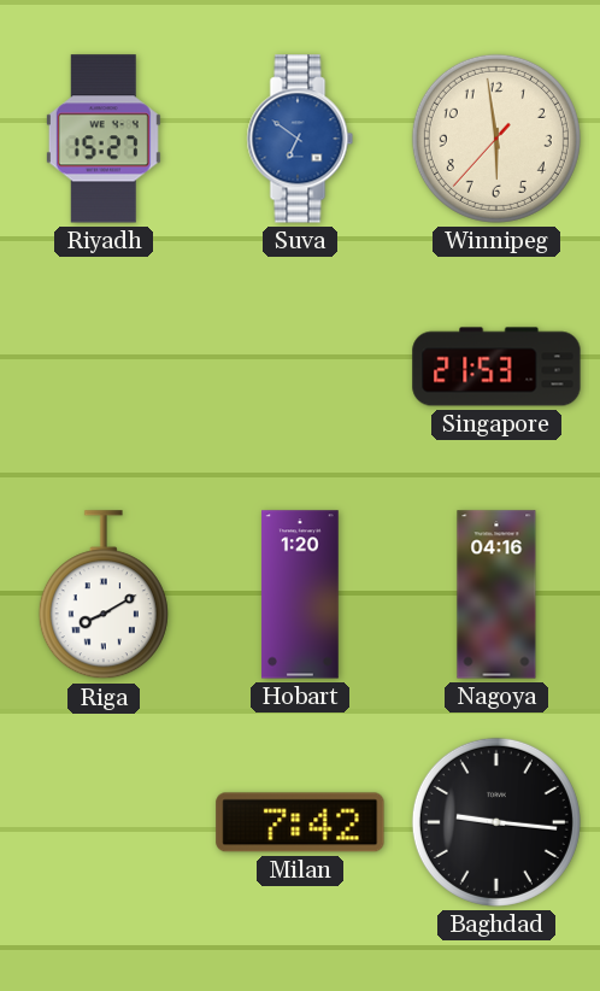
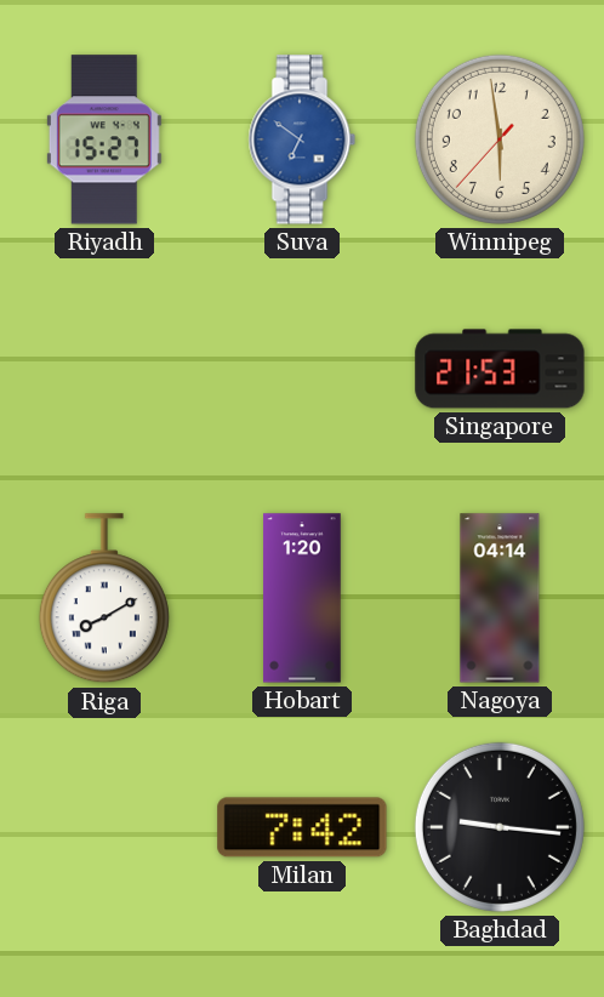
Nagoya: 04:16 -> 04:14 (500, 598)
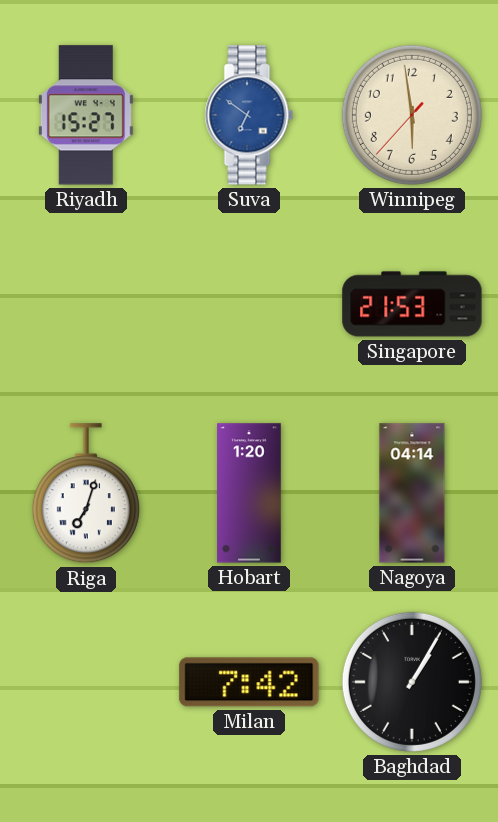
Riga: 8:10 -> 7:03 (86, 494)
Baghdad: 9:16 -> 1:05 (412, 682)
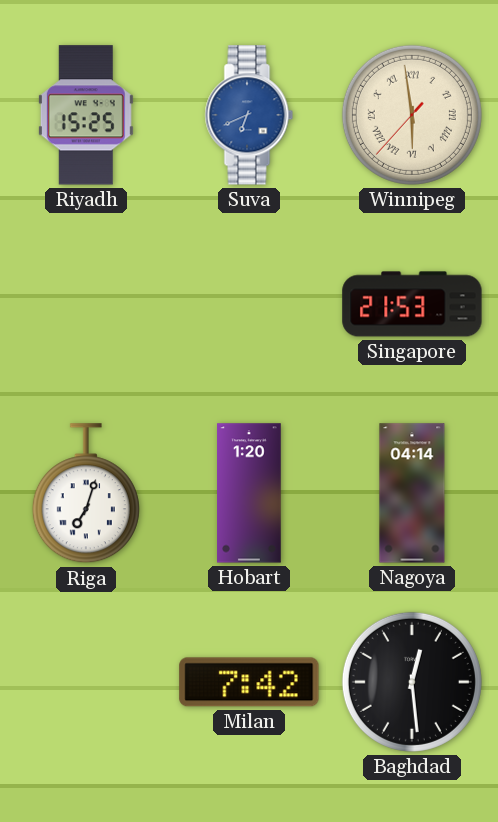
Riyadh: 15:27 -> 15:25 (86, 115)
Suva: 6:51 -> 6:41 (249, 115)
Winnipeg numerals: Arabic -> Roman (412, 115)
Baghdad: 1:05 -> 12:29 (412, 682)
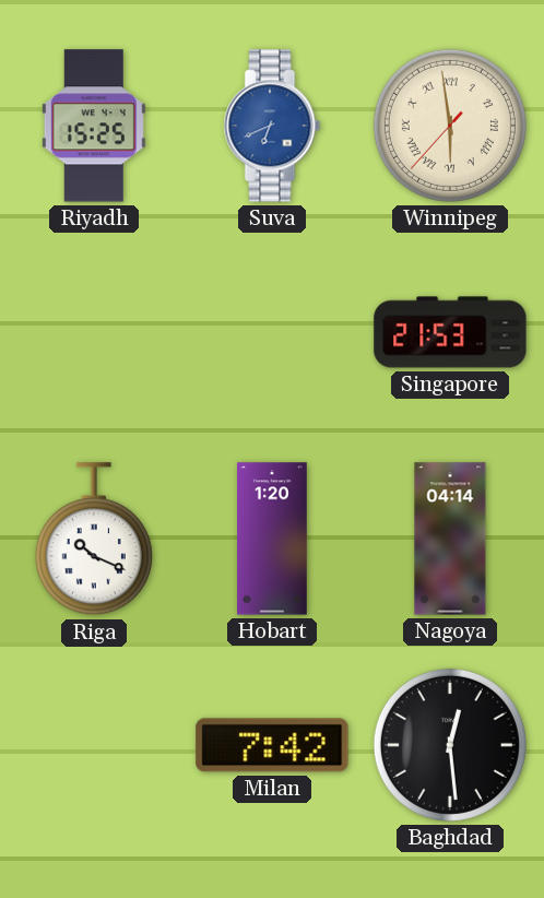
Riga: 7:03 -> 10:19 (94, 540)
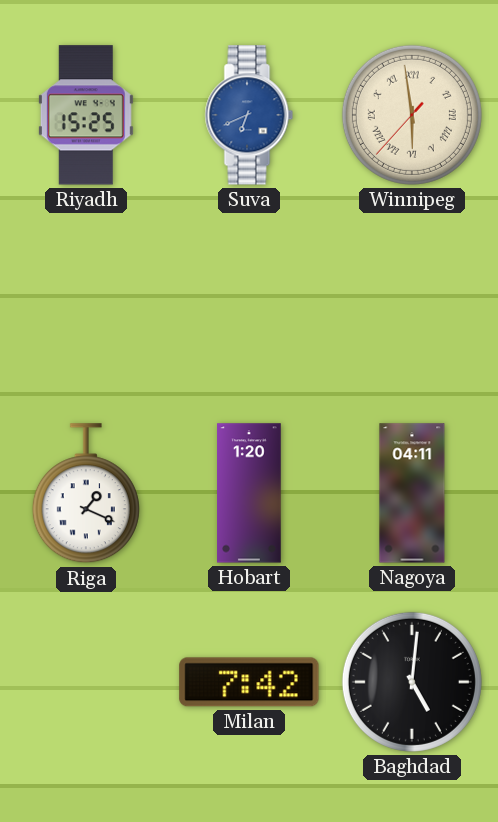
Singapore: 21:53 -> none (450, 332)
Riga: 10:19 -> 1:19 (86, 494)
Nagoya: 04:14 -> 04:11 (412, 493)
Baghdad: 12:29 -> 5:01 (412, 682)
